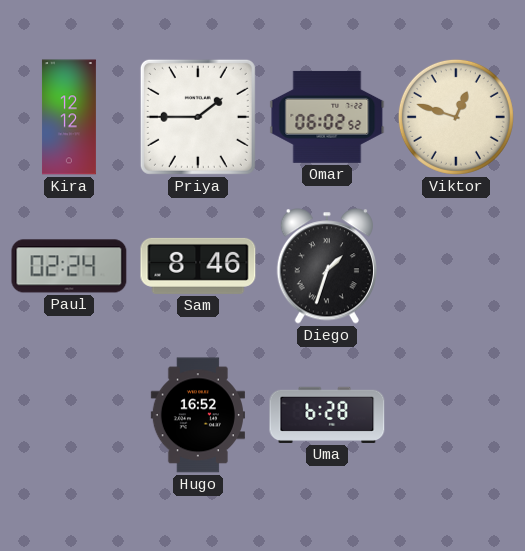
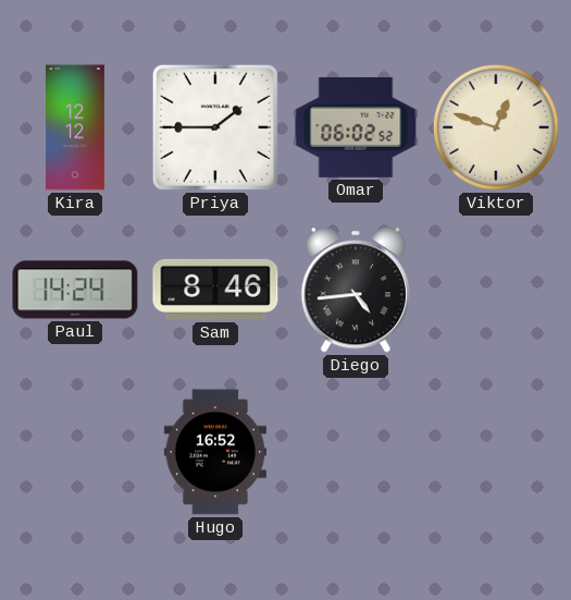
Paul: 02:24 -> 14:24 (75, 290)
Diego: 1:33 -> 4:44 (356, 290)
Uma: 6:28 -> none (327, 415)
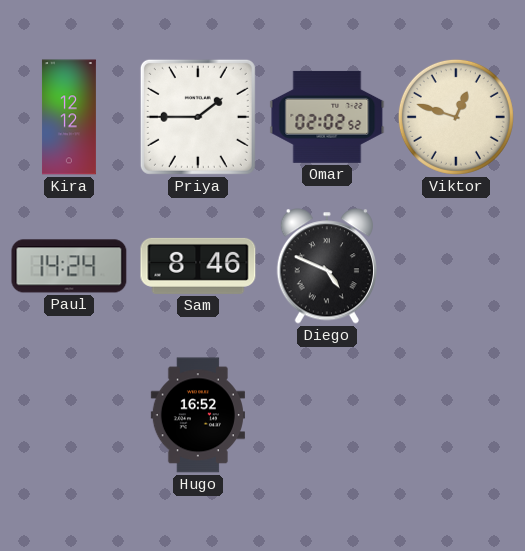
Omar: 06:02 -> 02:02 (327, 117)
Diego: 4:44 -> 4:49 (327, 266)
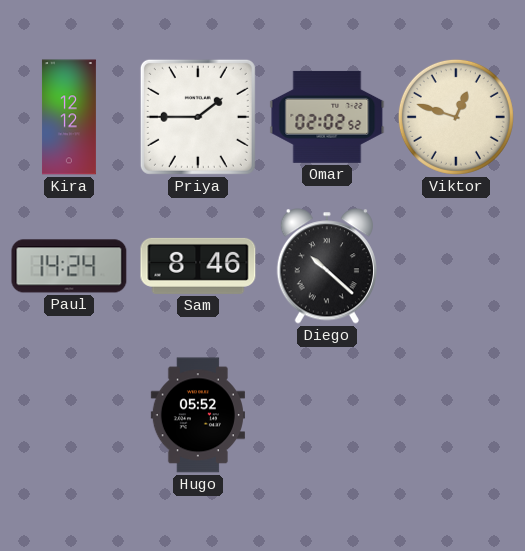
Diego: 4:49 -> 10:22 (327, 266)
Hugo: 16:52 -> 05:52 (198, 415)
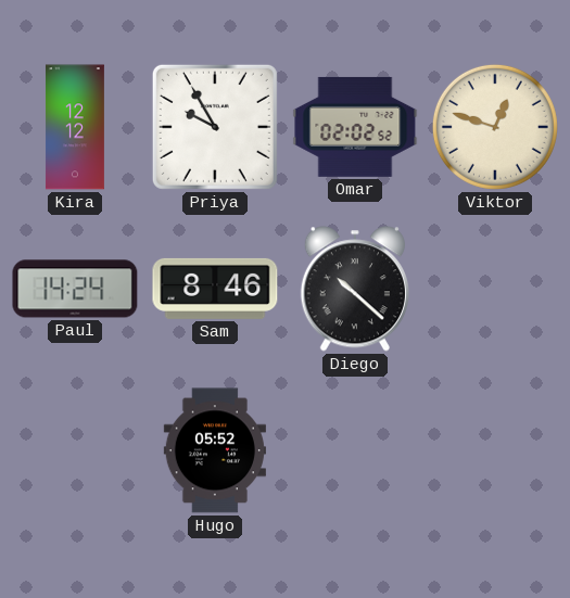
Priya: 1:45 -> 9:55 (215, 127)
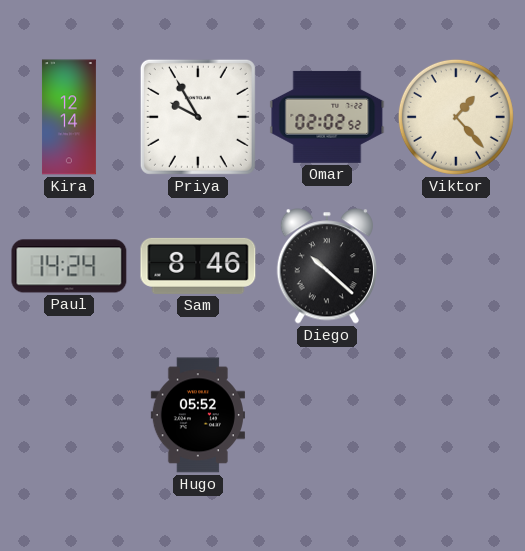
Kira: 12:12 -> 12:14 (69, 117)
Viktor: 12:48 -> 1:23 (456, 117)
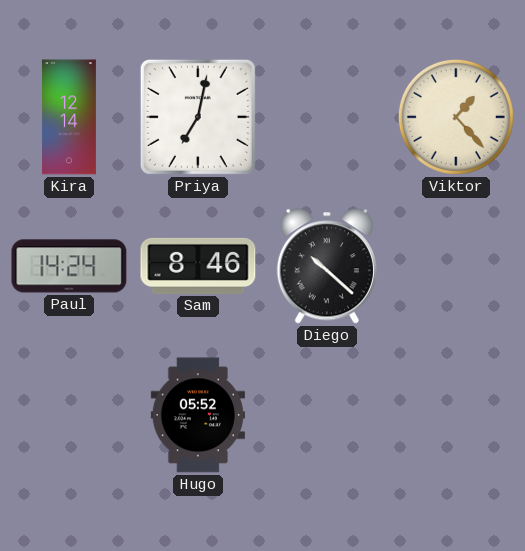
Priya: 9:55 -> 7:02 (198, 117)
Omar: 02:02 -> none (327, 117)
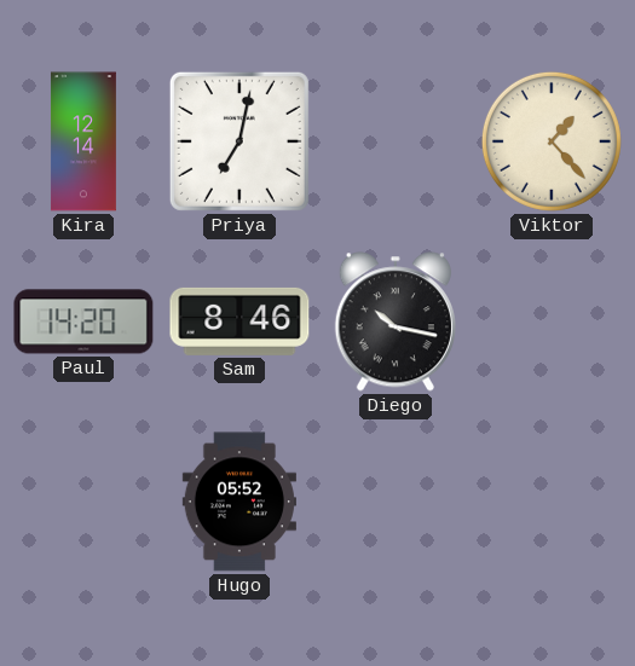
Paul: 14:24 -> 14:20 (83, 322)
Diego: 10:22 -> 10:17 (396, 322)
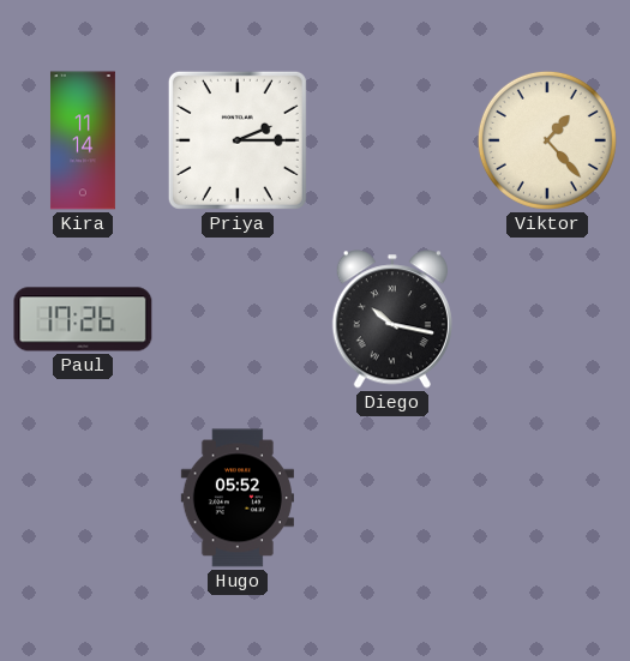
Kira: 12:14 -> 11:14 (83, 140)
Priya: 7:02 -> 2:15 (238, 140)
Paul: 14:20 -> 17:26 (83, 319)
Sam: 8:46 -> none (239, 322)
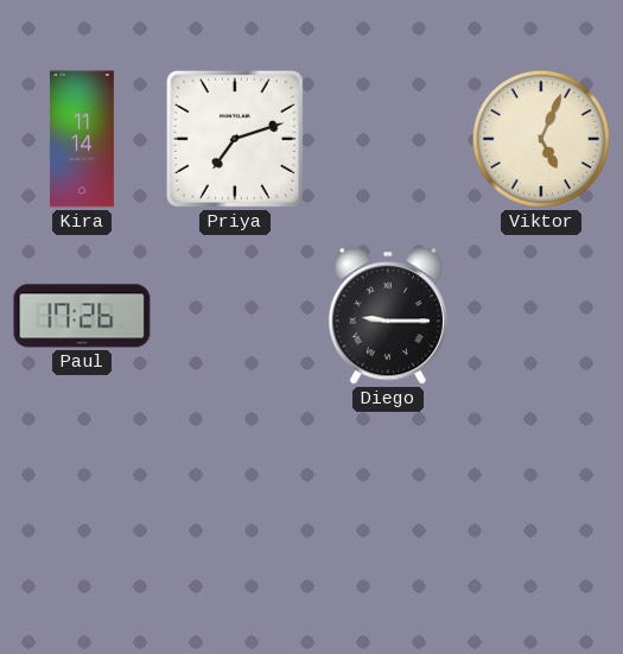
Priya: 2:15 -> 7:12 (235, 139)
Viktor: 1:23 -> 5:04 (541, 139)
Diego: 10:17 -> 9:15 (388, 316)
Hugo: 05:52 -> none (238, 498)
